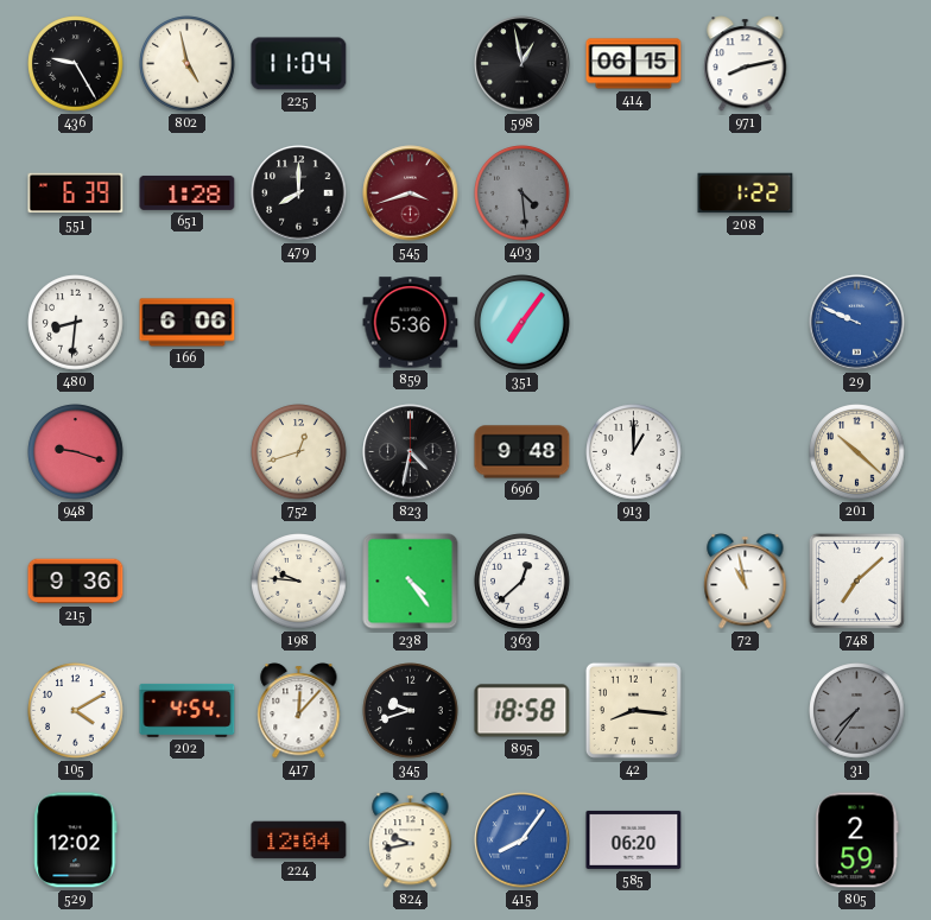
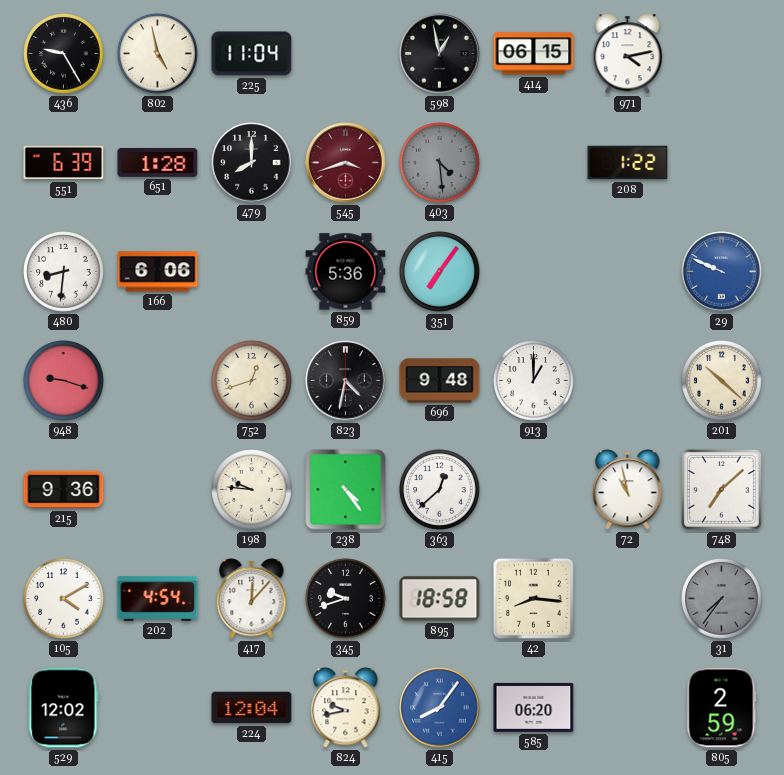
971: 8:13 -> 4:13 (628, 54)
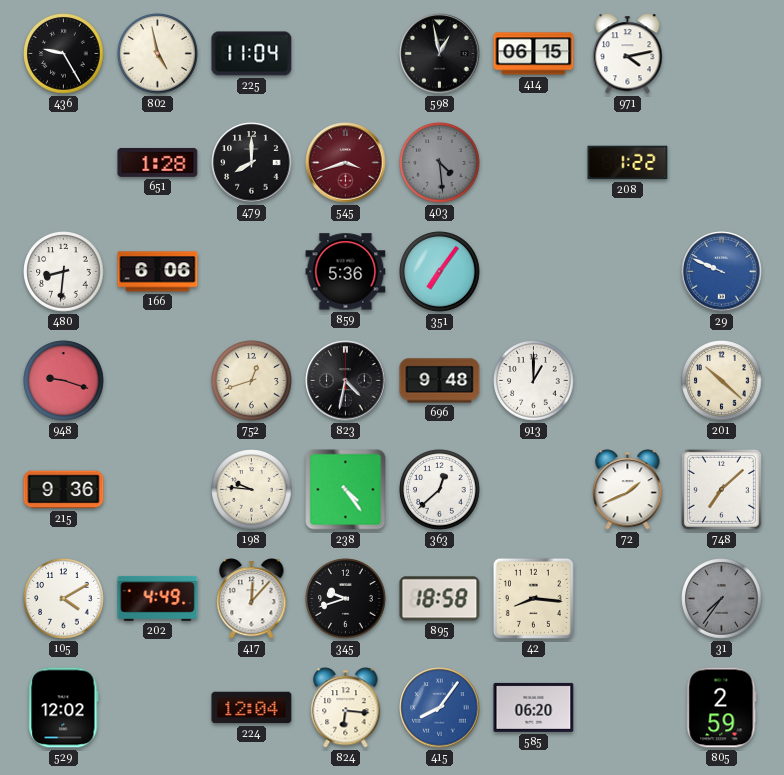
551: 6:39 -> none (64, 163)
72: 10:58 -> 1:41 (628, 490)
202: 4:54 -> 4:49 (158, 598)
824: 9:43 -> 6:16 (346, 708)
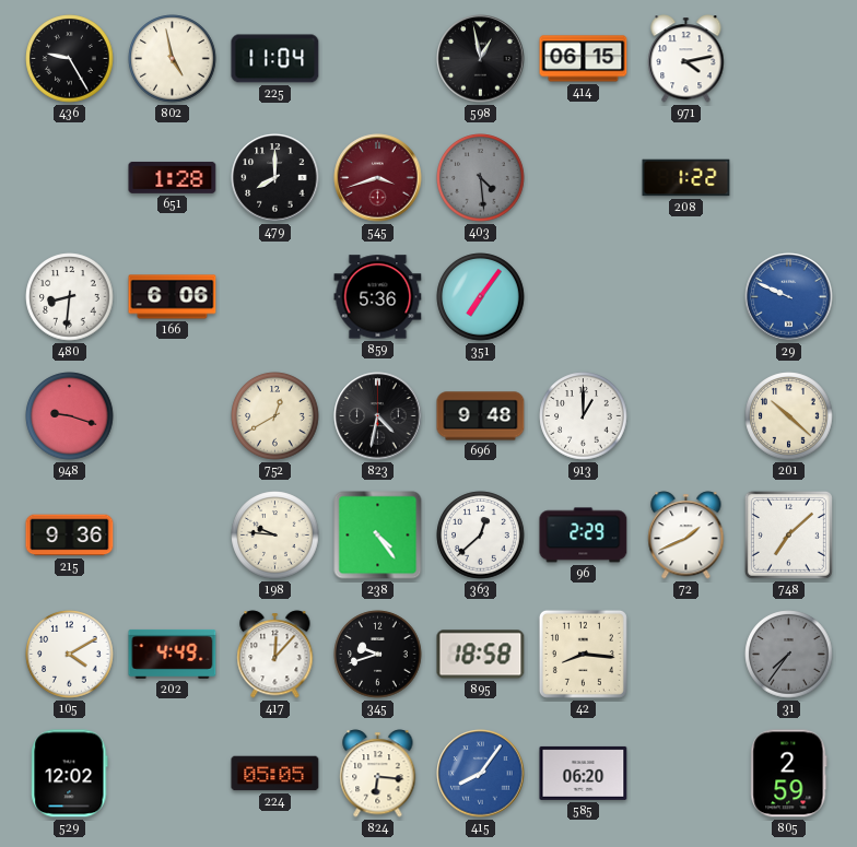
752: 12:42 -> 12:40 (275, 416)
96: none -> 2:29 (584, 536)
224: 12:04 -> 05:05 (275, 774)
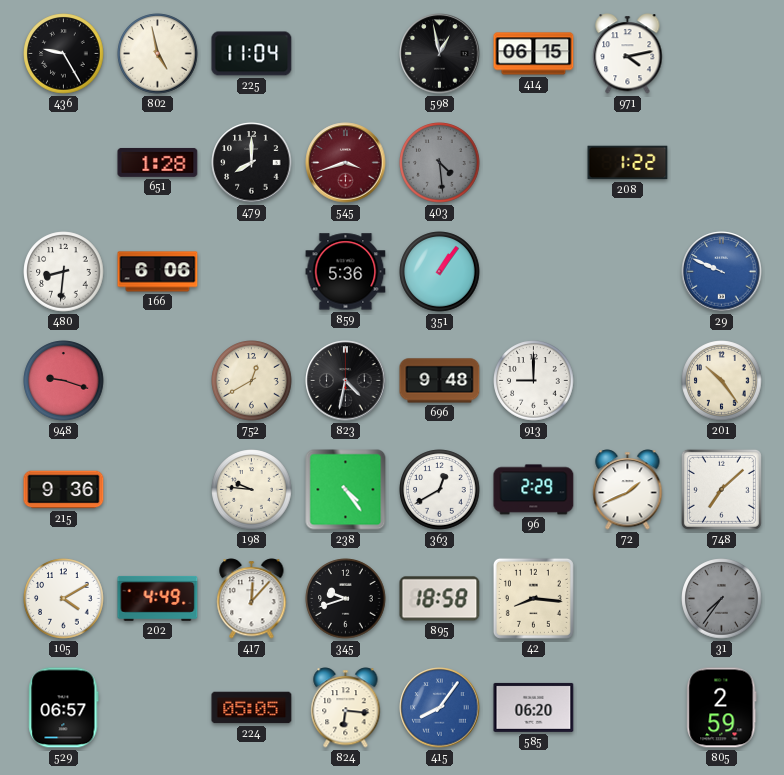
351: 7:06 -> 1:06 (440, 272)
913: 1:00 -> 9:00 (534, 381)
201: 10:22 -> 10:24 (722, 381)
363: 12:38 -> 12:40 (440, 490)
529: 12:02 -> 06:57 (64, 708)
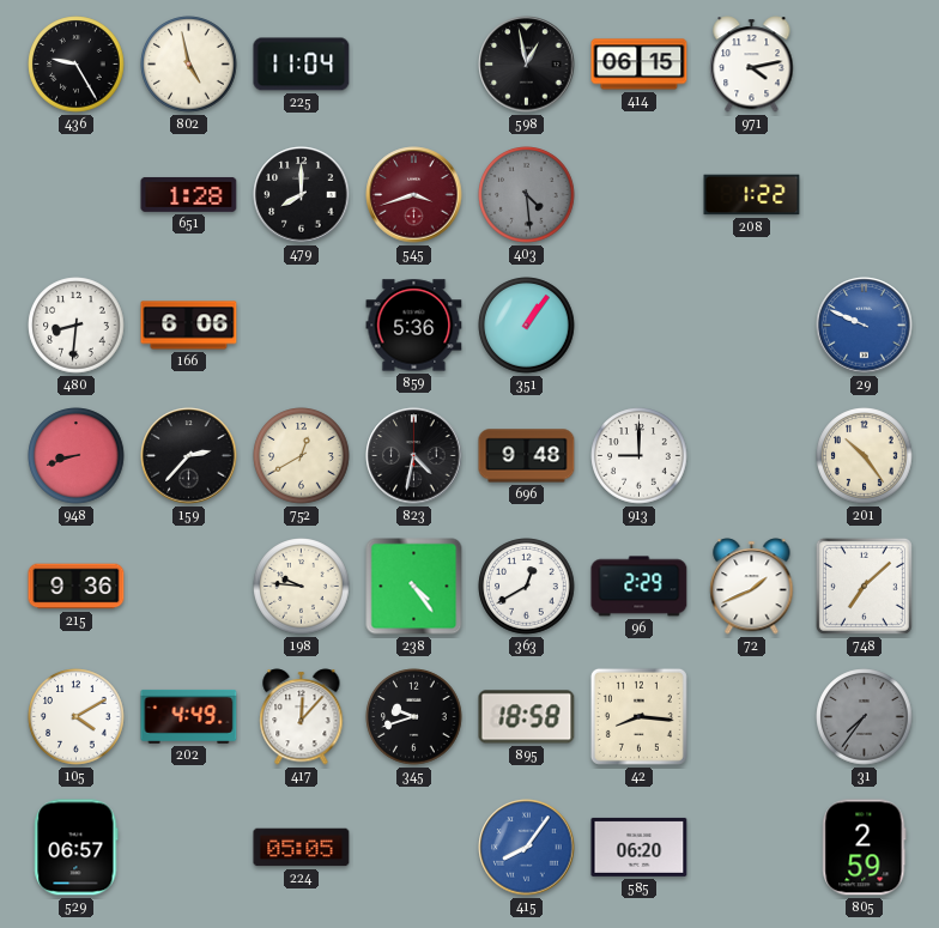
948: 9:18 -> 8:42 (77, 456)
159: none -> 2:37 (189, 456)
824: 6:16 -> none (346, 708)
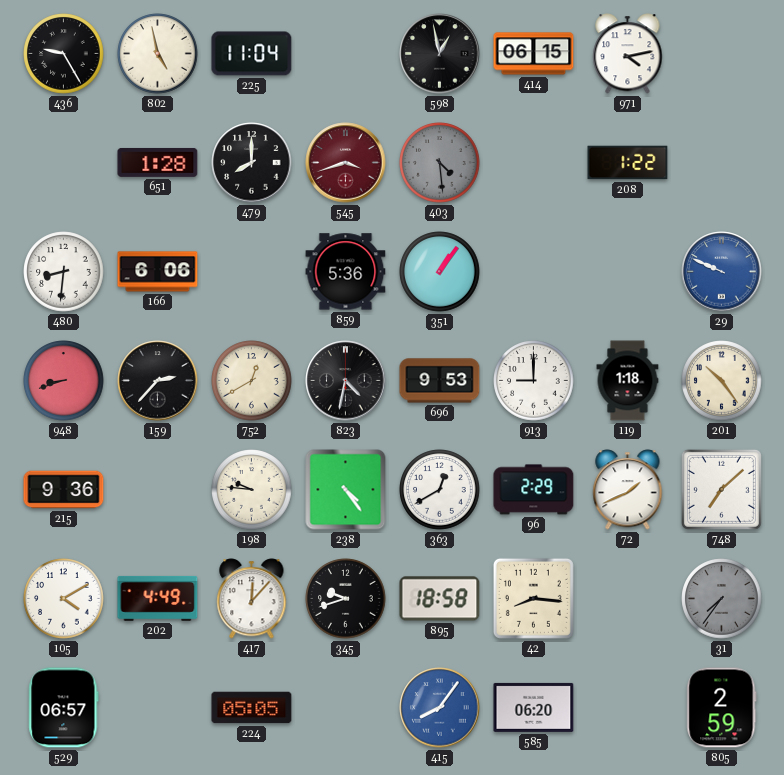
696: 9:48 -> 9:53 (440, 381)
119: none -> 1:18 (628, 381)
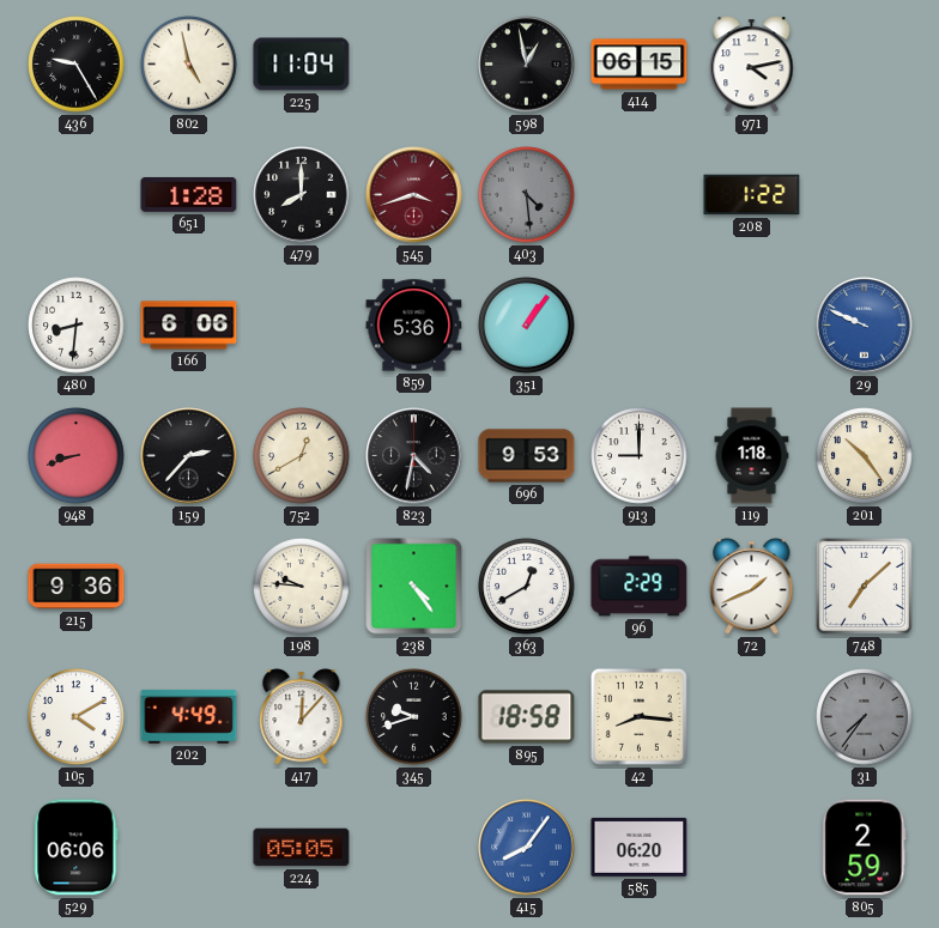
529: 06:57 -> 06:06 (77, 848)
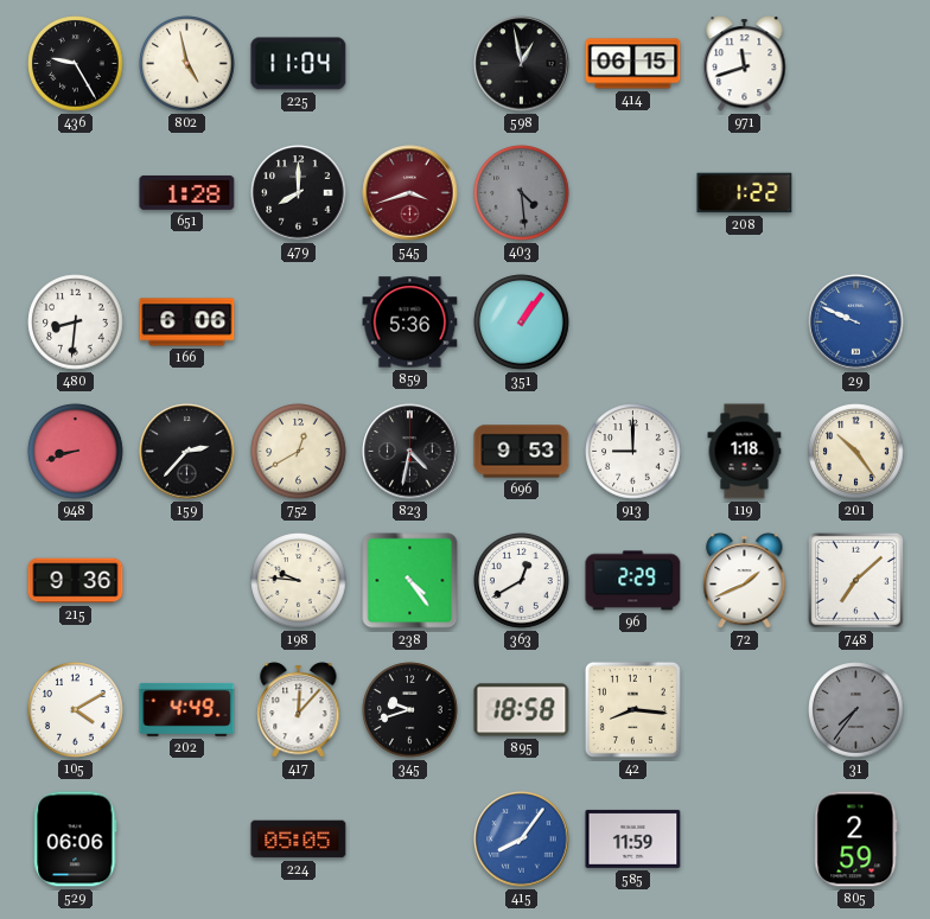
971: 4:13 -> 11:42 (745, 64)
585: 06:20 -> 11:59 (633, 838)
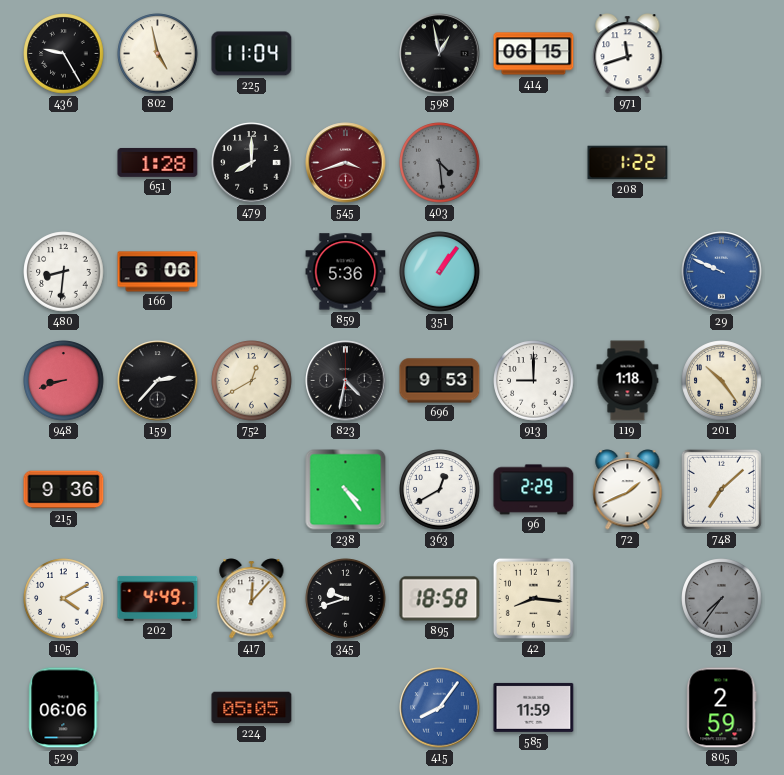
198: 9:46 -> none (299, 581)
